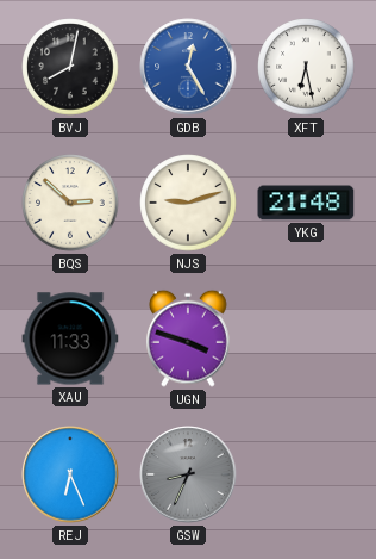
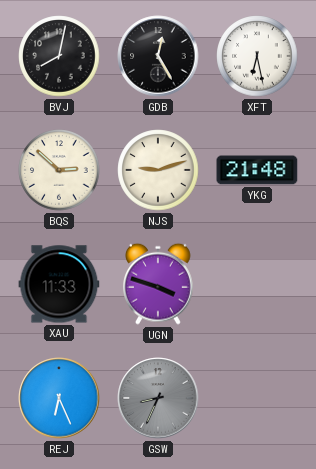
GDB dial: blue -> black (158, 56)
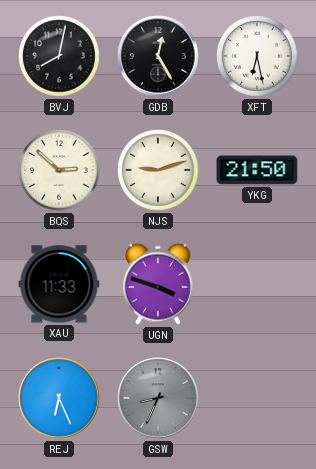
YKG: 21:48 -> 21:50 (257, 170)
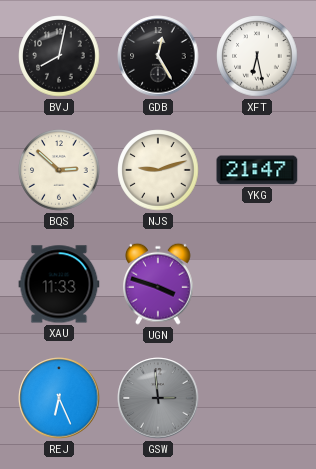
YKG: 21:50 -> 21:47 (257, 170)
GSW: 8:34 -> 2:59 (158, 398)
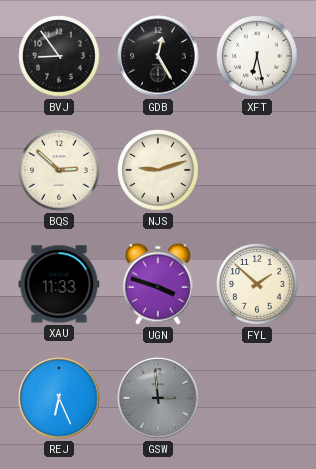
BVJ: 8:02 -> 8:54 (59, 56)
YKG: 21:47 -> none (257, 170)
FYL: none -> 1:52 (257, 284)
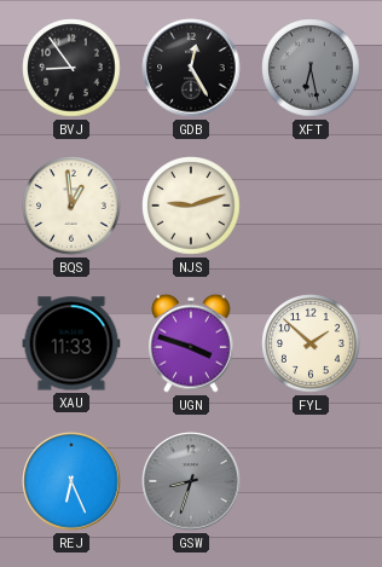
XFT dial: white -> grey (311, 68)
BQS: 2:52 -> 12:59 (71, 206)
GSW: 2:59 -> 8:33 (191, 481)
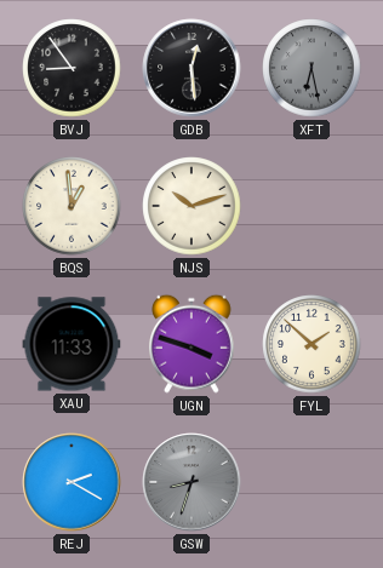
GDB: 12:25 -> 12:29 (191, 68)
NJS: 9:12 -> 10:12 (191, 206)
REJ: 6:26 -> 2:20 (72, 482)
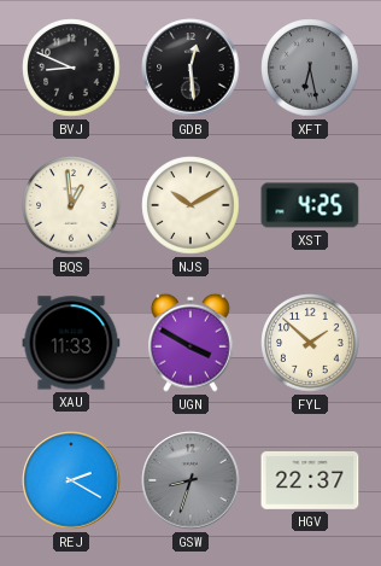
BVJ: 8:54 -> 8:49 (71, 68)
NJS: 10:12 -> 10:10 (190, 205)
XST: none -> 4:25 (310, 205)
UGN: 3:48 -> 3:50 (192, 343)
HGV: none -> 22:37 (310, 480)
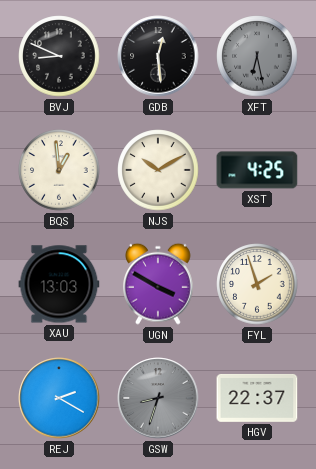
XAU: 11:33 -> 13:03 (59, 284)
FYL: 1:52 -> 1:57 (257, 284)
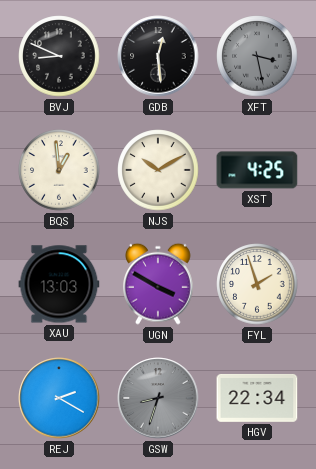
XFT: 6:28 -> 3:28 (257, 56)
HGV: 22:37 -> 22:34 (257, 398)
